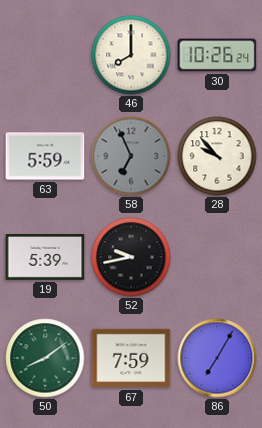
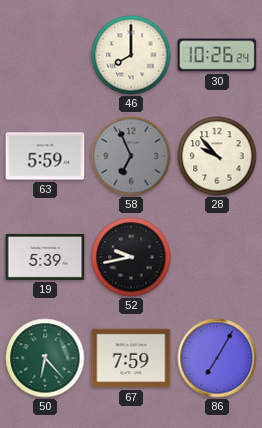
50: 8:09 -> 6:23 (45, 358)
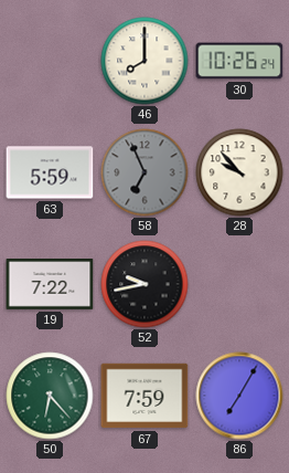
19: 5:39 -> 7:22 (50, 285)
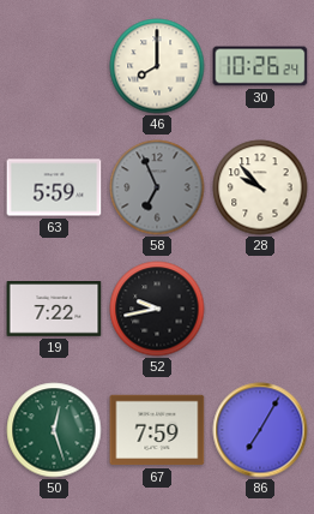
50: 6:23 -> 12:27 (54, 430)
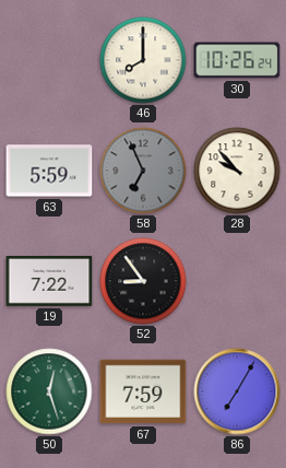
52: 9:43 -> 8:54 (143, 281)
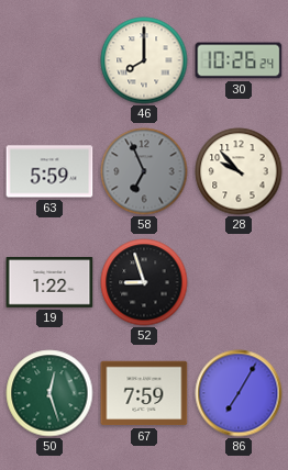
19: 7:22 -> 1:22 (49, 283)
52: 8:54 -> 8:57 (144, 282)
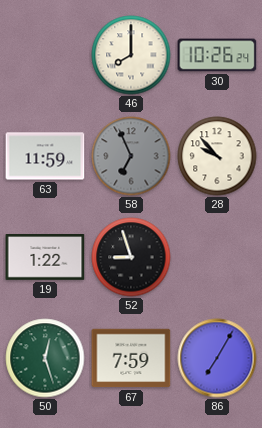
63: 5:59 -> 11:59 (45, 156)
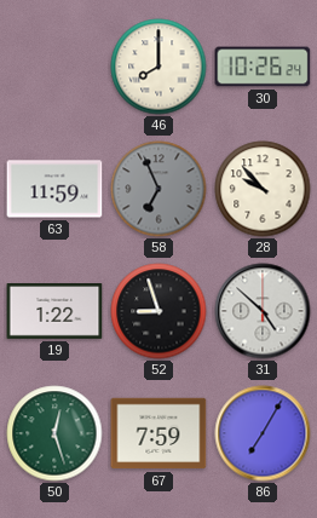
31: none -> 4:52 (263, 311)
